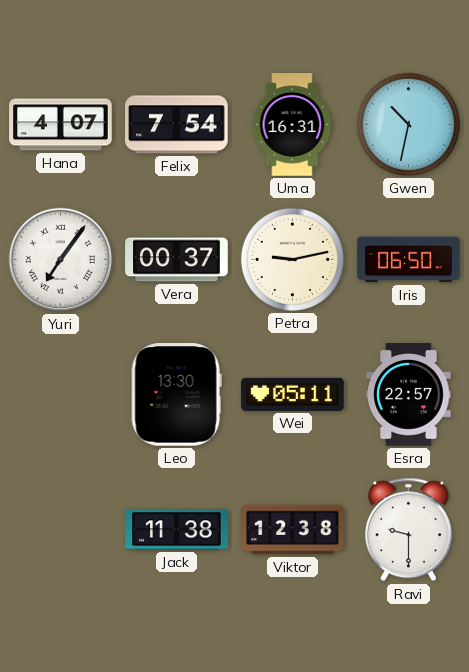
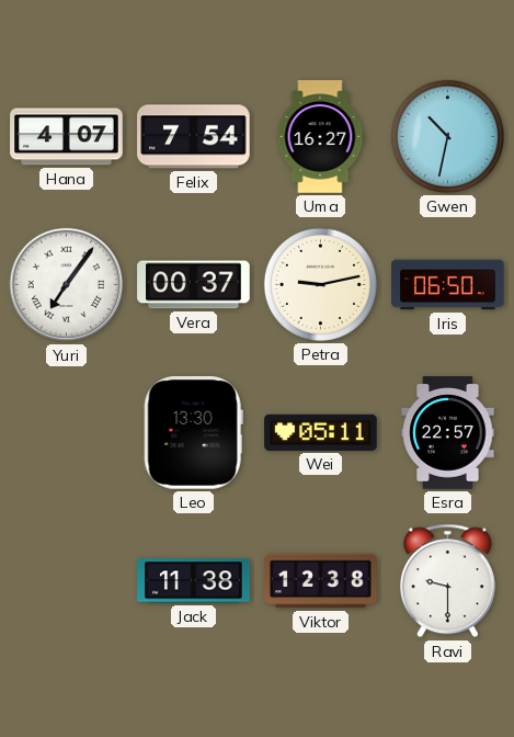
Uma: 16:31 -> 16:27 (320, 137)
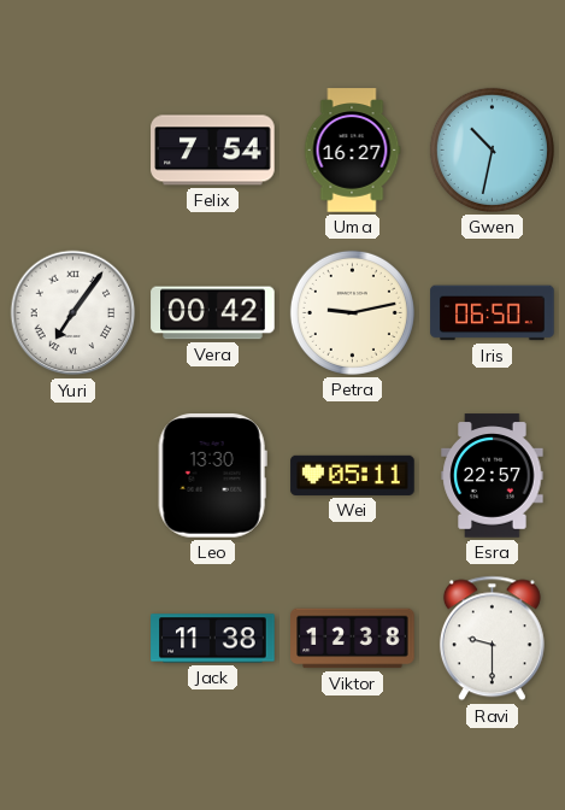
Hana: 4:07 -> none (67, 137)
Vera: 00:37 -> 00:42 (213, 313)
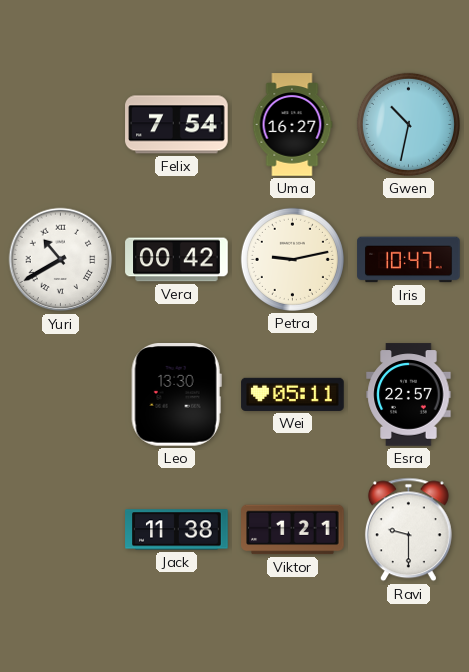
Yuri: 7:06 -> 10:40 (61, 260)
Iris: 06:50 -> 10:47 (409, 260)
Viktor: 12:38 -> 1:21 (293, 530)
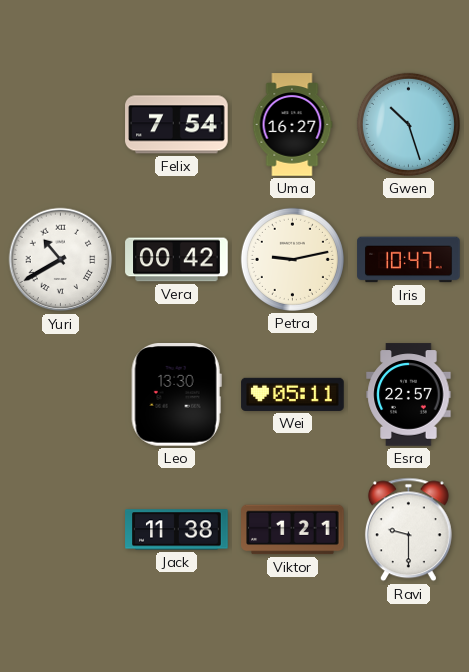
Gwen: 10:32 -> 10:27 (408, 124)
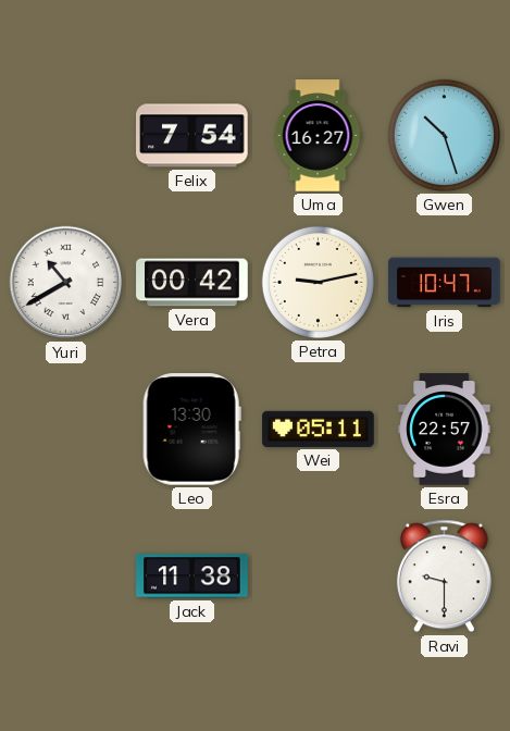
Viktor: 1:21 -> none (293, 530)
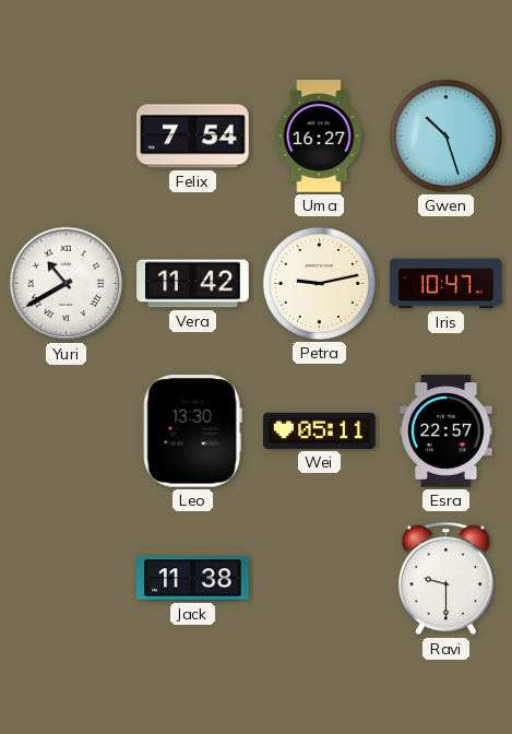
Vera: 00:42 -> 11:42 (193, 284)
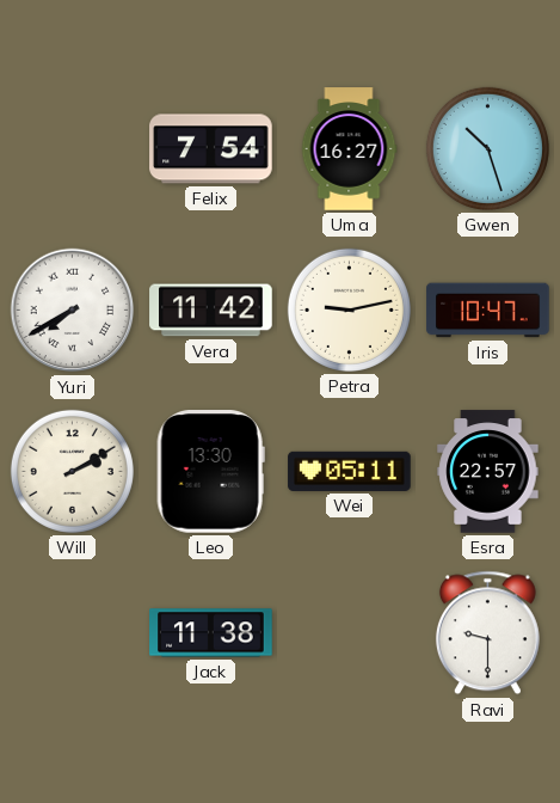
Yuri: 10:40 -> 7:40 (73, 311)
Will: none -> 2:10 (72, 471)
